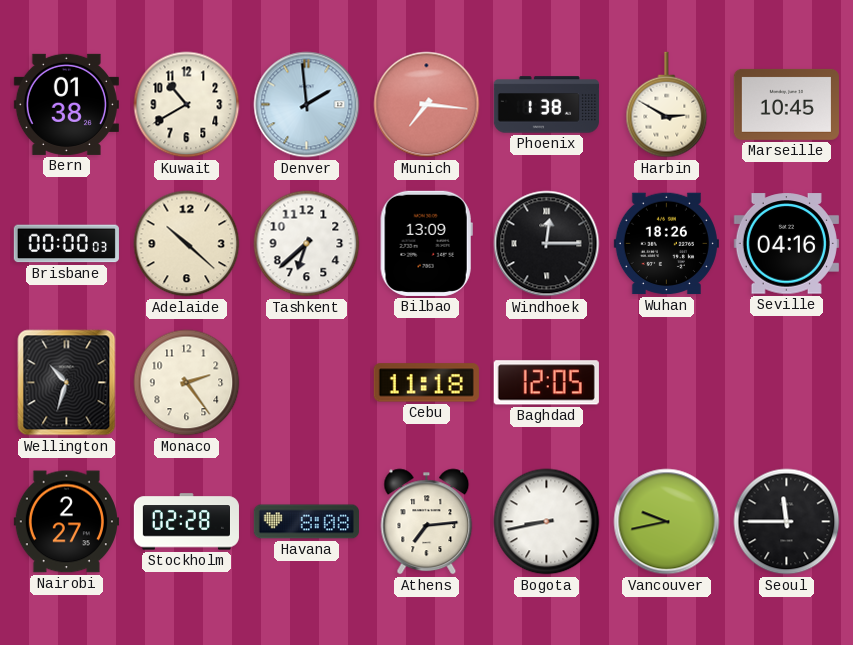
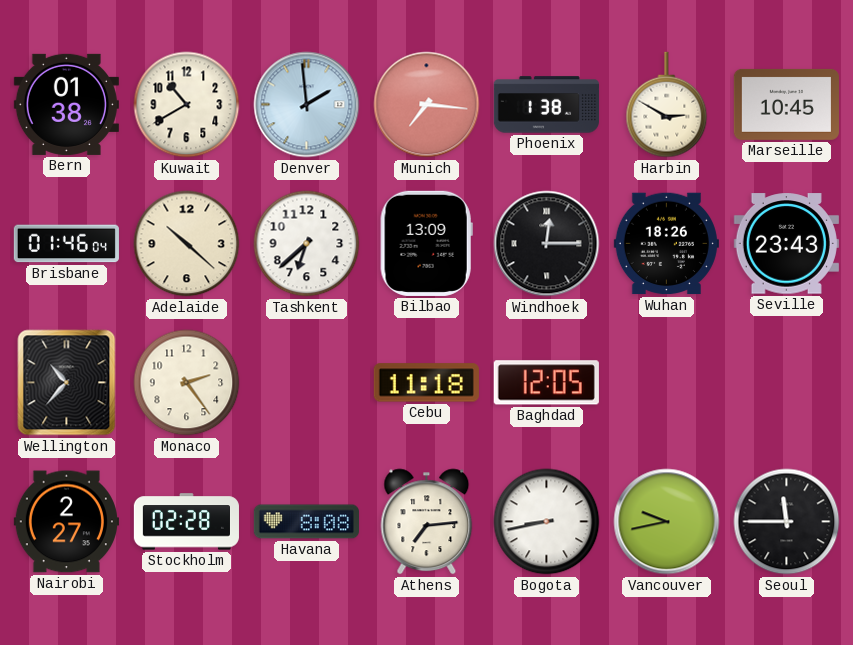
Brisbane: 00:00 -> 01:46 (66, 244)
Seville: 04:16 -> 23:43 (786, 244)
Wellington: 10:33 -> 10:37 (67, 383)
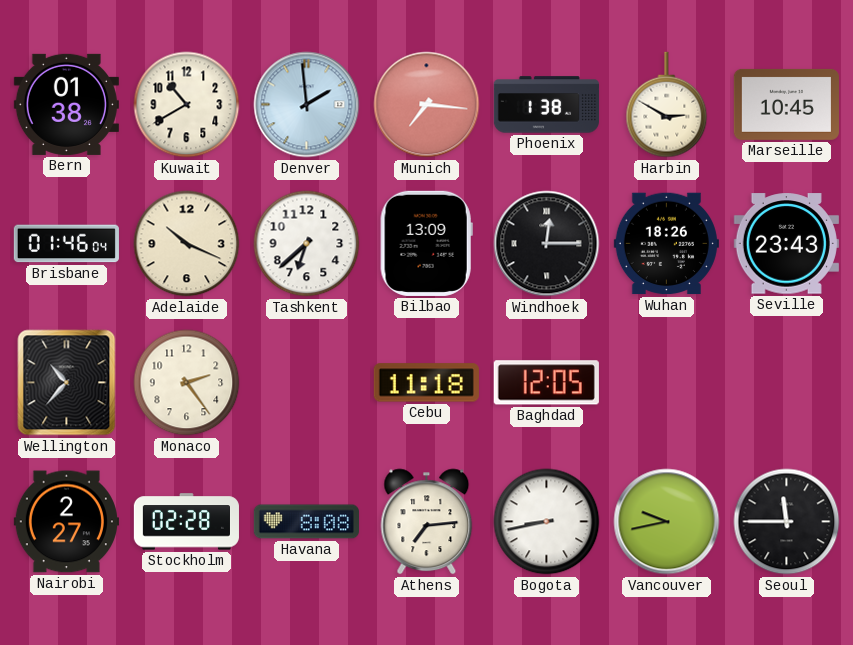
Adelaide: 10:22 -> 10:19 (187, 244)
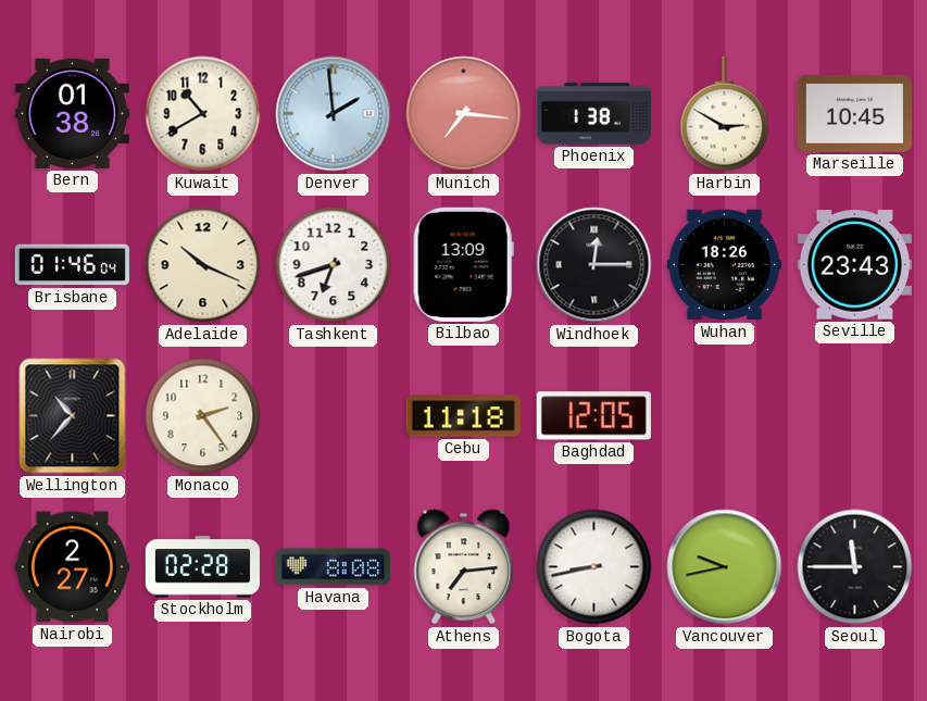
Tashkent: 6:38 -> 6:42 (334, 265)
